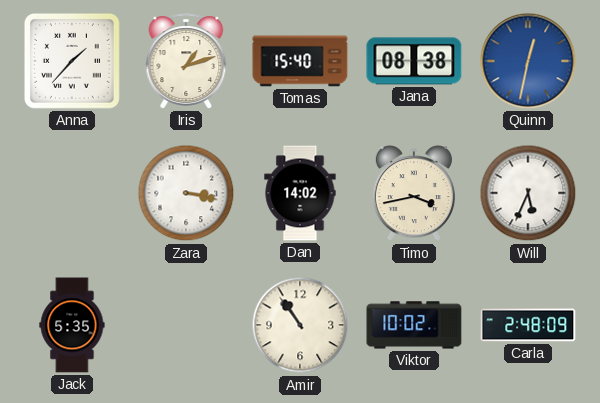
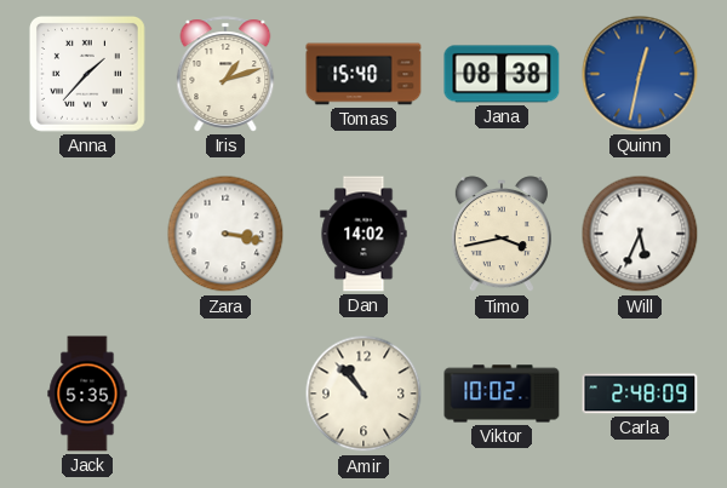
Amir: 10:54 -> 10:53 (363, 394)
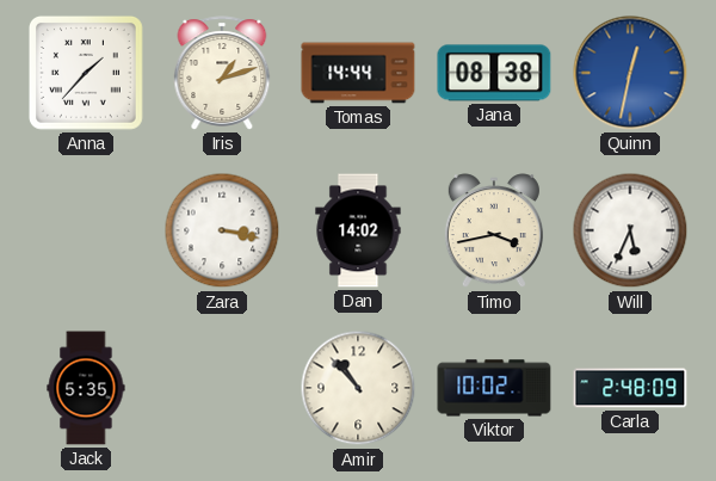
Tomas: 15:40 -> 14:44 (358, 73)
